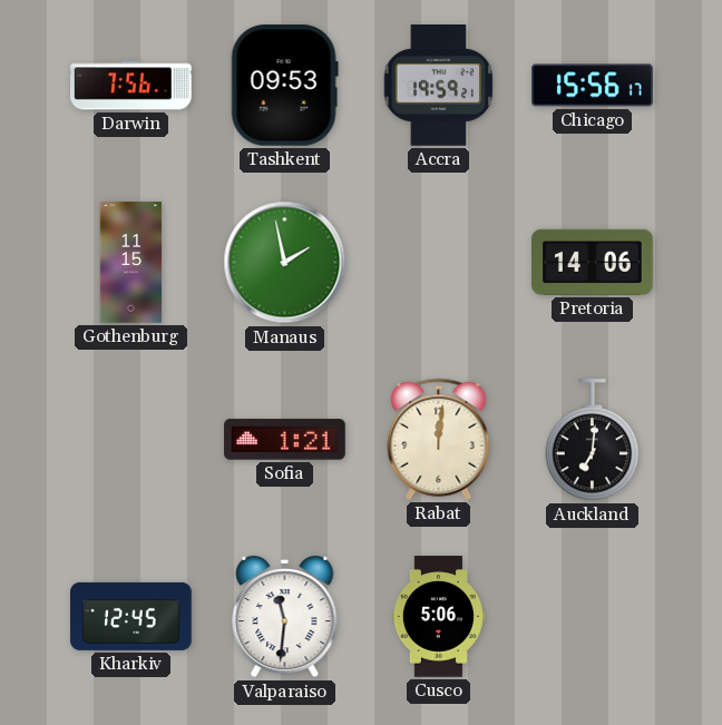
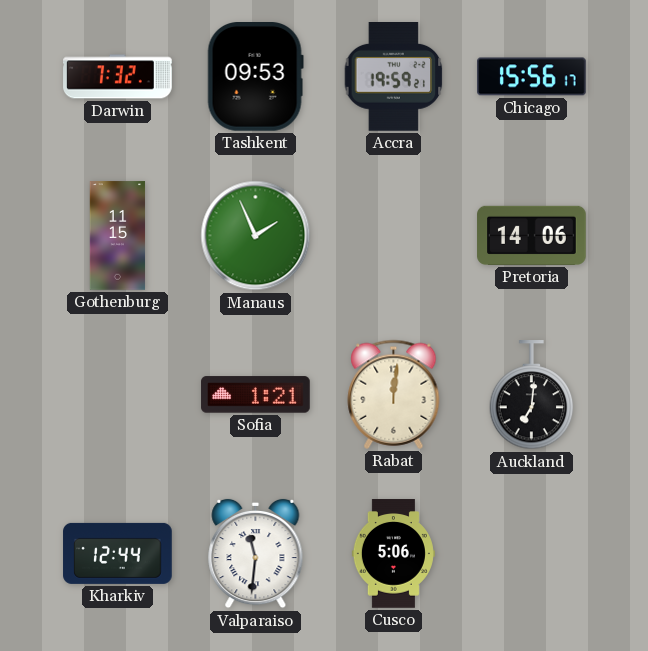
Darwin: 7:56 -> 7:32 (118, 77)
Manaus: 1:58 -> 1:56 (256, 236)
Kharkiv: 12:45 -> 12:44 (118, 553)
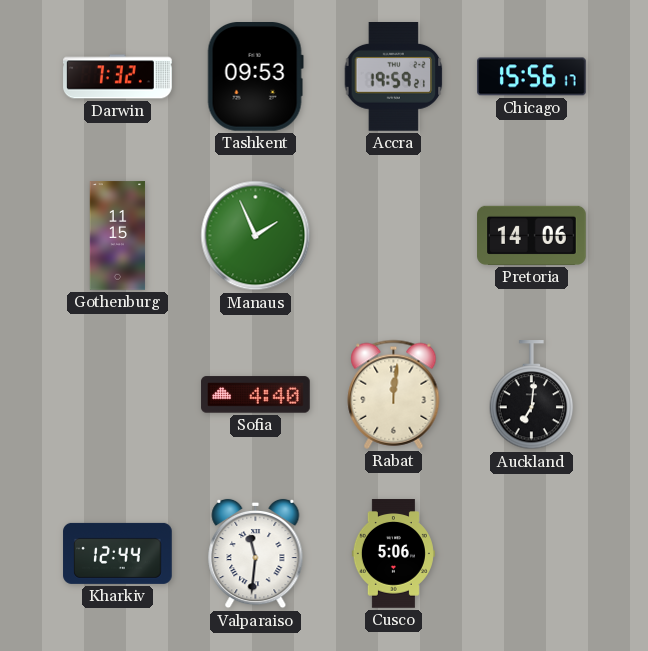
Sofia: 1:21 -> 4:40 (256, 395)
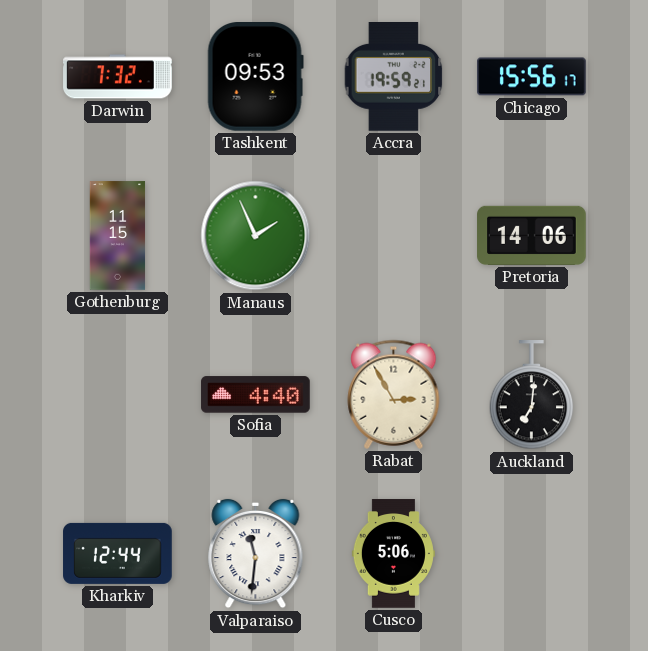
Rabat: 12:01 -> 2:55 (394, 394)
